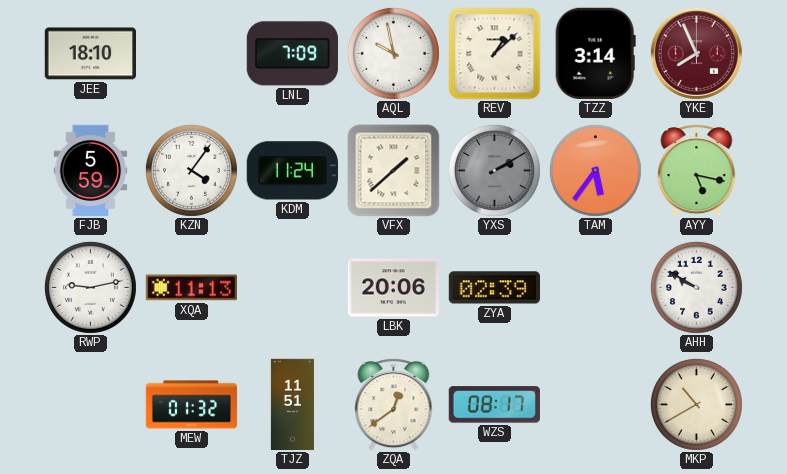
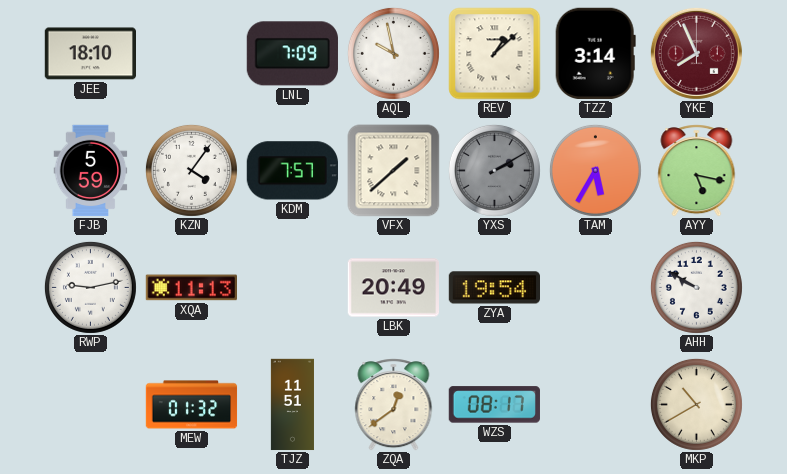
KDM: 11:24 -> 7:57 (292, 171)
TAM: 5:36 -> 5:35 (595, 170)
LBK: 20:06 -> 20:49 (394, 288)
ZYA: 02:39 -> 19:54 (494, 288)
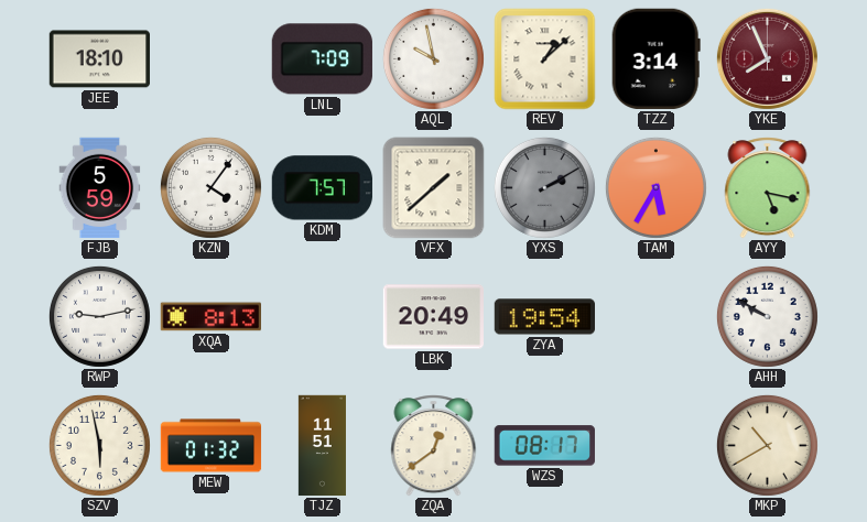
XQA: 11:13 -> 8:13 (210, 317)
SZV: none -> 5:58 (99, 445)
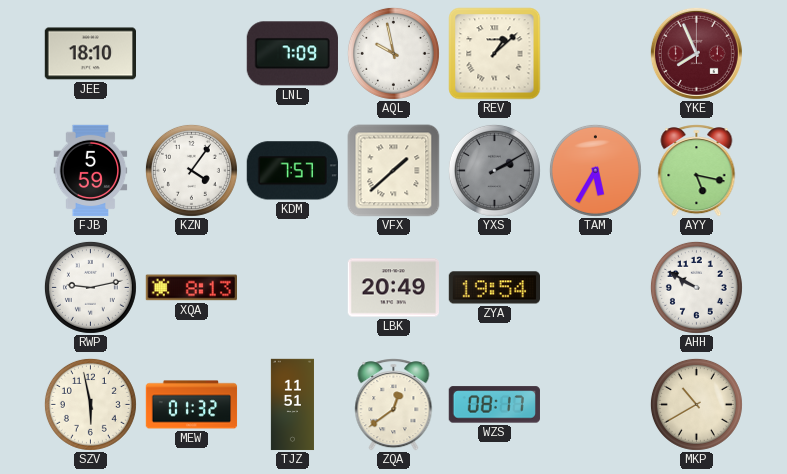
TZZ: 3:14 -> none (655, 58)
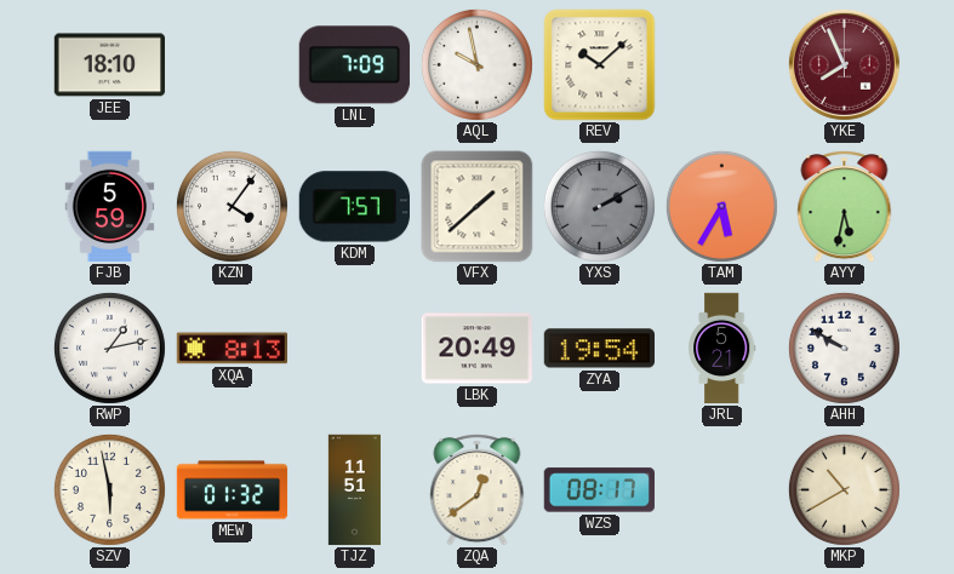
REV: 1:08 -> 10:08 (600, 65)
AYY: 5:17 -> 5:32 (845, 207)
RWP: 9:13 -> 1:13 (109, 348)
JRL: none -> 5:21 (722, 349)
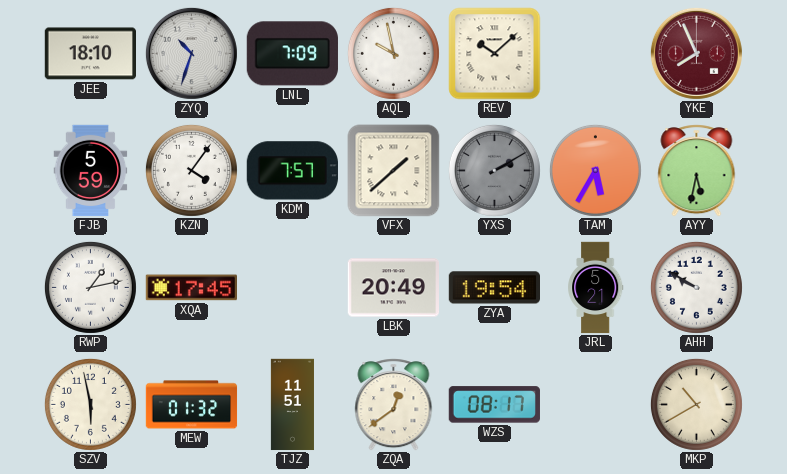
ZYQ: none -> 10:33 (191, 53)
XQA: 8:13 -> 17:45 (191, 288)
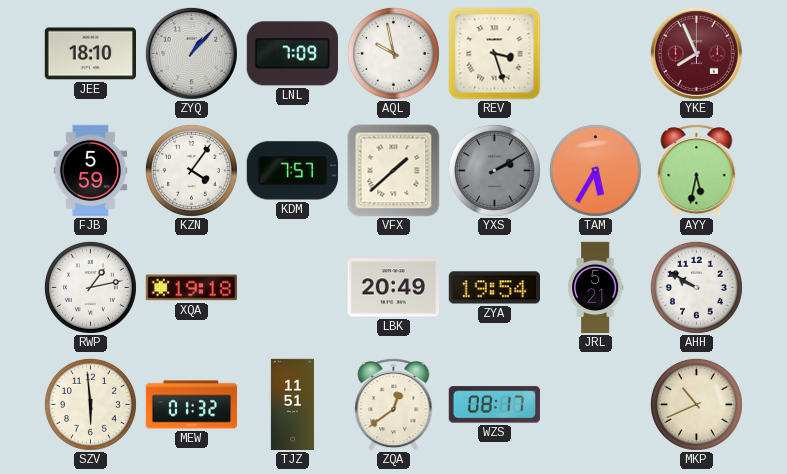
ZYQ: 10:33 -> 1:07 (191, 53)
REV: 10:08 -> 3:27 (495, 54)
XQA: 17:45 -> 19:18 (191, 288)
SZV: 5:58 -> 5:59 (90, 404)
MKP: 10:40 -> 10:41 (696, 404)
